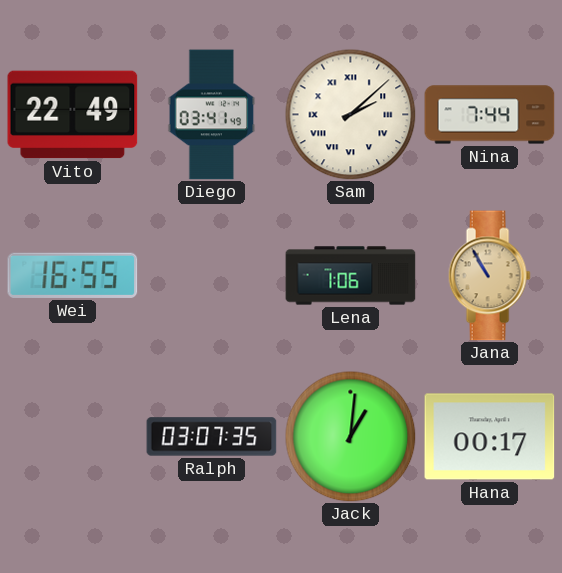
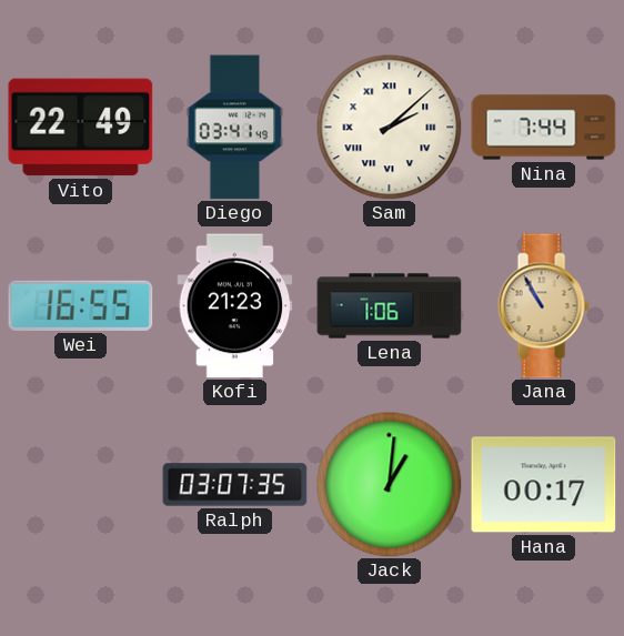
Kofi: none -> 21:23 (235, 306)
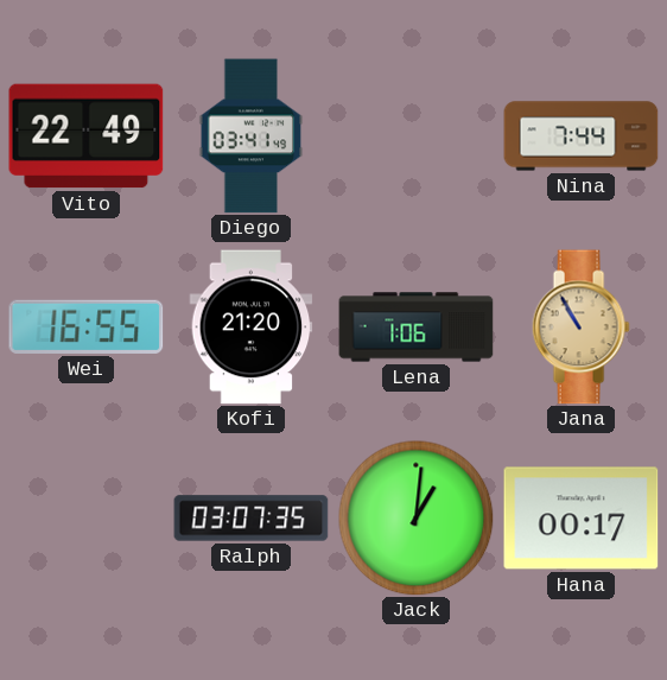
Sam: 2:08 -> none (390, 128)
Kofi: 21:23 -> 21:20 (252, 328)
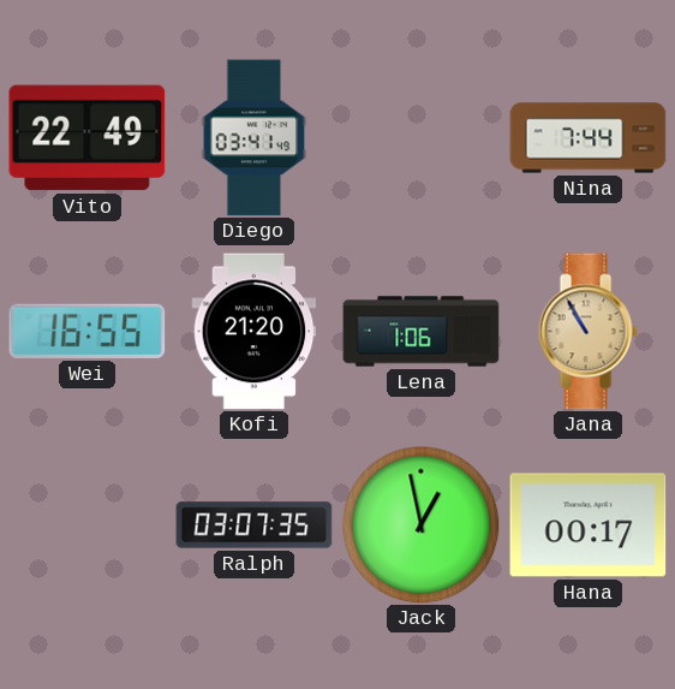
Jack: 1:01 -> 12:58 (422, 525)
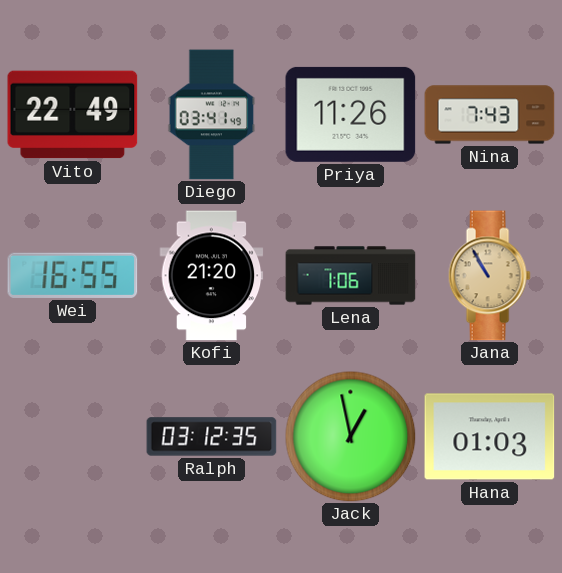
Priya: none -> 11:26 (351, 114)
Nina: 7:44 -> 7:43 (490, 115)
Ralph: 03:07 -> 03:12 (212, 437)
Hana: 00:17 -> 01:03 (490, 437)
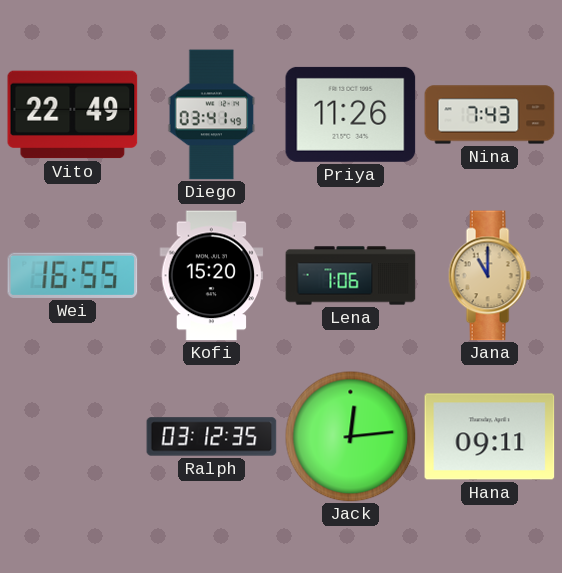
Kofi: 21:20 -> 15:20 (212, 276)
Jana: 10:55 -> 11:00 (489, 276)
Jack: 12:58 -> 12:14 (351, 437)
Hana: 01:03 -> 09:11 (490, 437)
